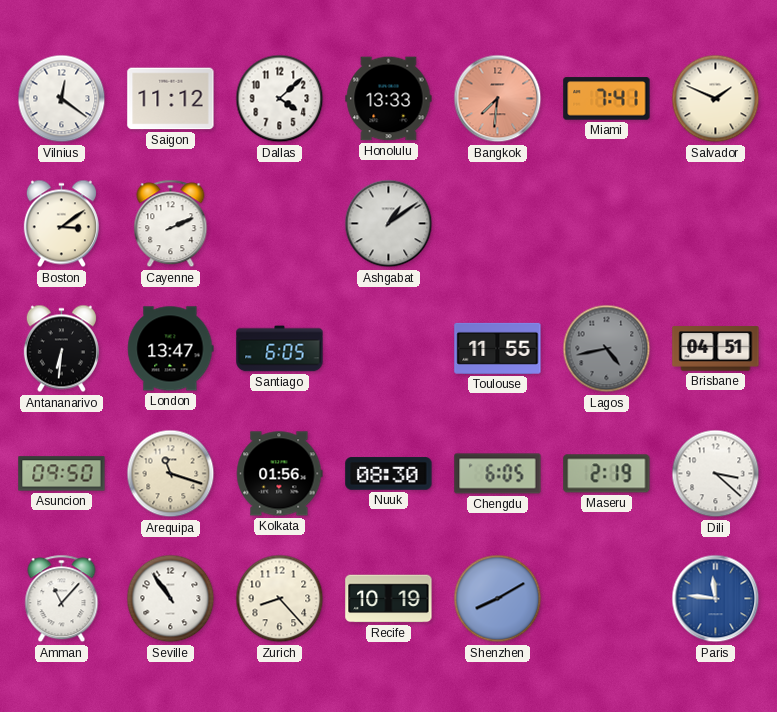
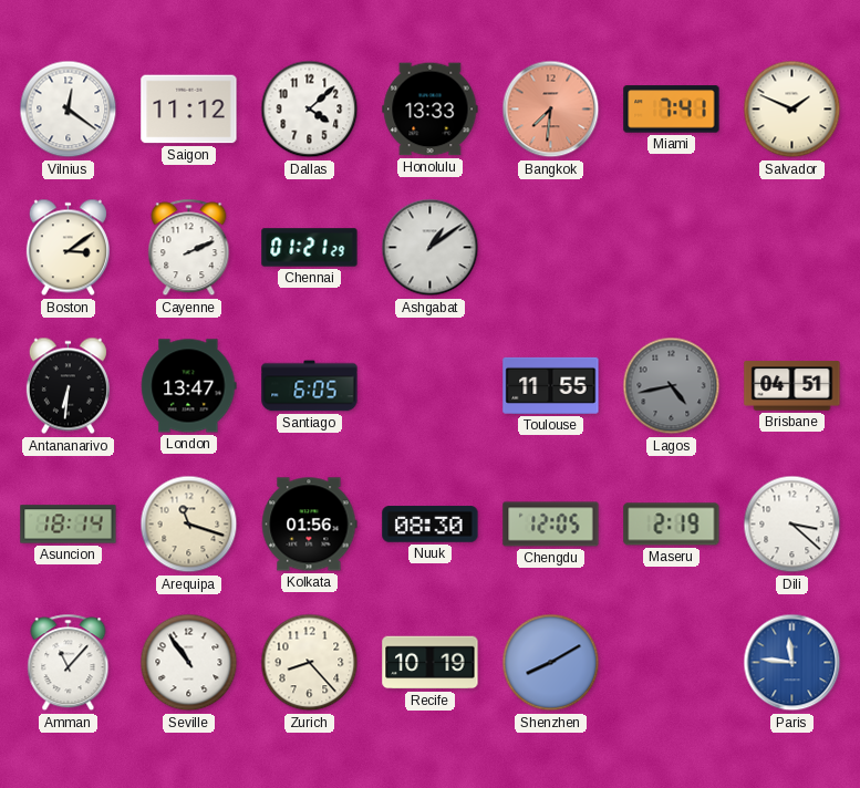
Chennai: none -> 01:21 (310, 248)
Asuncion: 09:50 -> 18:14 (69, 525)
Chengdu: 6:05 -> 12:05 (551, 525)
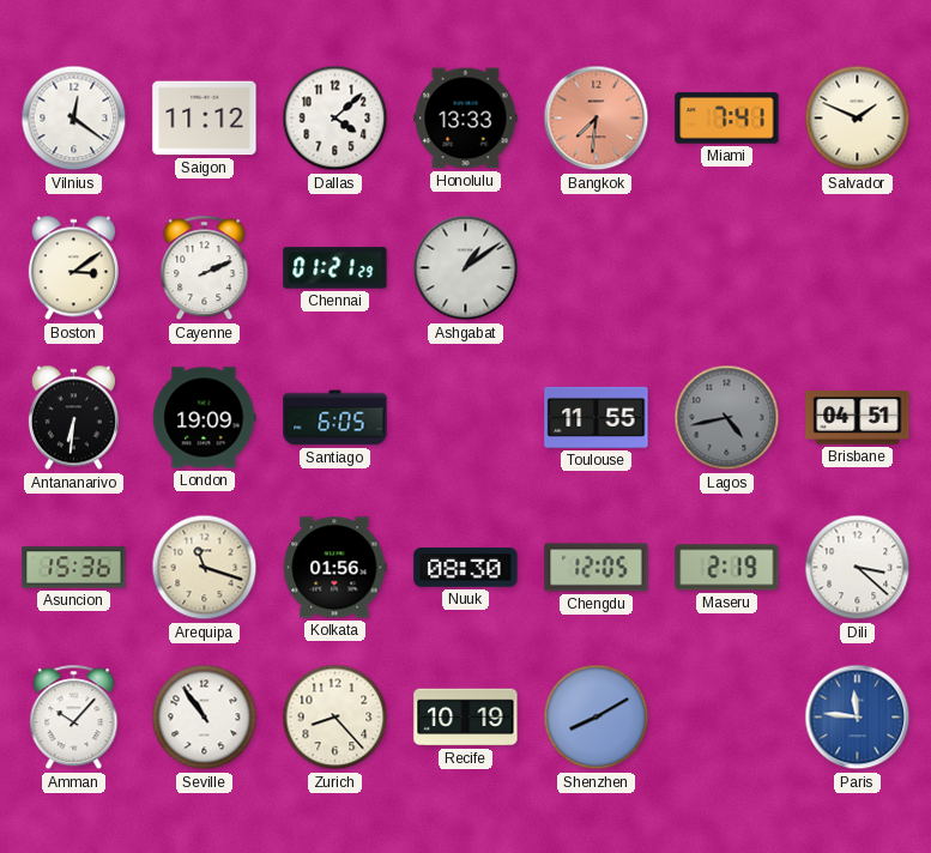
London: 13:47 -> 19:09 (205, 418)
Asuncion: 18:14 -> 15:36 (74, 568)
Amman: 11:07 -> 10:07 (74, 718)
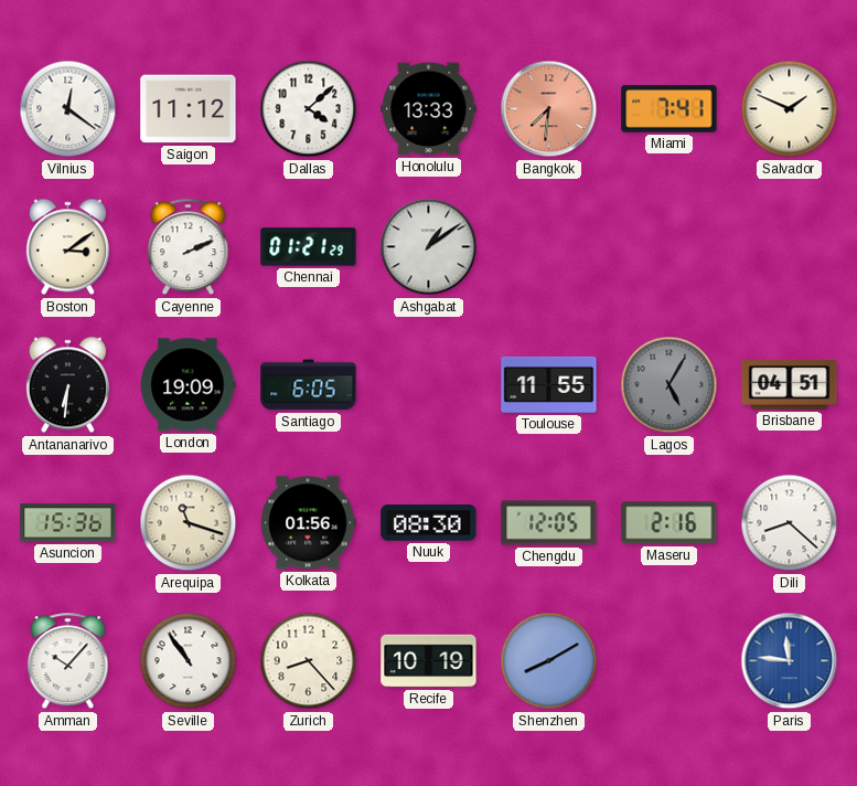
Lagos: 4:43 -> 5:05 (669, 385)
Maseru: 2:19 -> 2:16 (669, 523)
Dili: 3:22 -> 8:22 (790, 523)
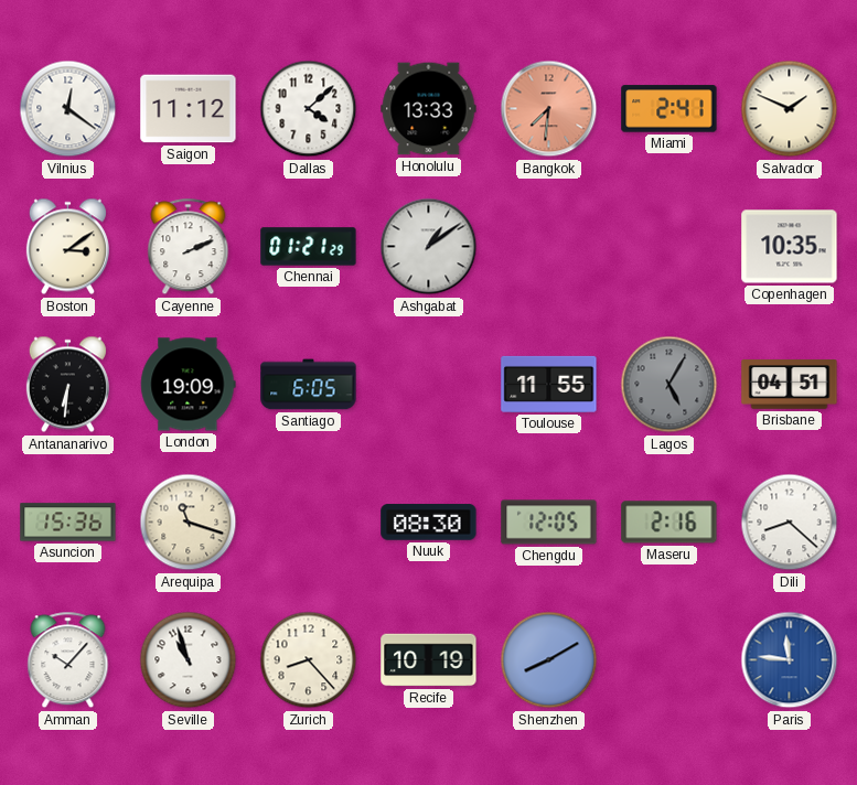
Miami: 7:41 -> 2:41 (669, 109)
Copenhagen: none -> 10:35 (790, 247)
Kolkata: 01:56 -> none (309, 523)
Seville: 10:54 -> 10:57 (189, 660)
